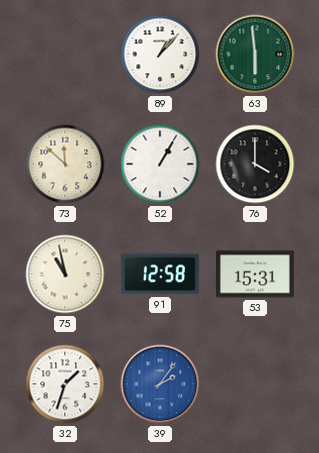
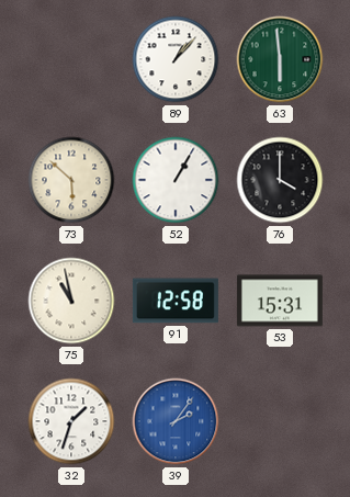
73: 11:52 -> 5:52 (71, 180)
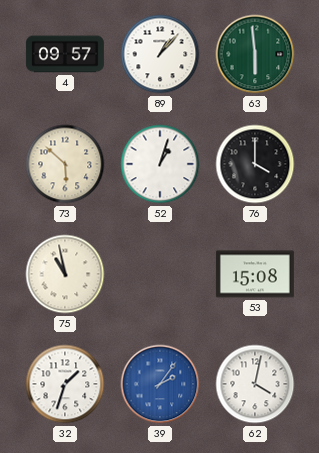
4: none -> 09:57 (65, 54)
52: 1:05 -> 1:03 (160, 164)
91: 12:58 -> none (176, 301)
53: 15:31 -> 15:08 (255, 274)
62: none -> 4:02 (255, 384)
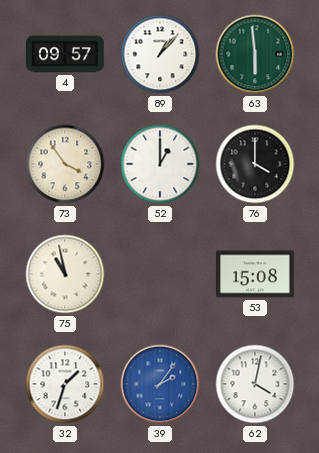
73: 5:52 -> 3:54 (65, 164)
52: 1:03 -> 1:00 (160, 164)
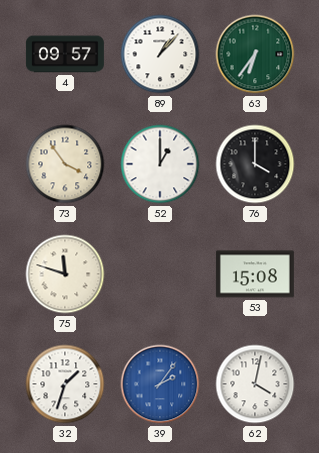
63: 5:59 -> 6:36 (255, 54)
75: 10:58 -> 11:48 (65, 274)
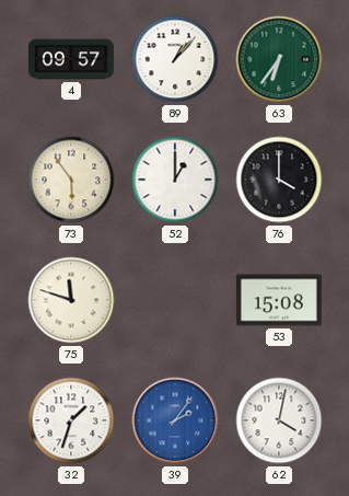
73: 3:54 -> 5:54 (71, 180)
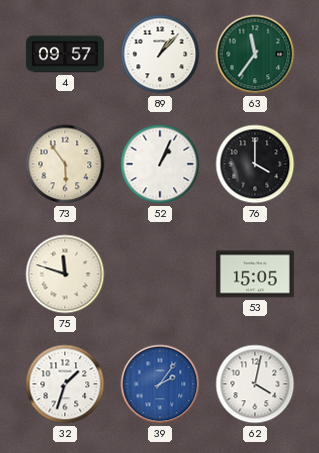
63: 6:36 -> 11:36 (255, 54)
52: 1:00 -> 1:04 (160, 164)
53: 15:08 -> 15:05 (255, 274)
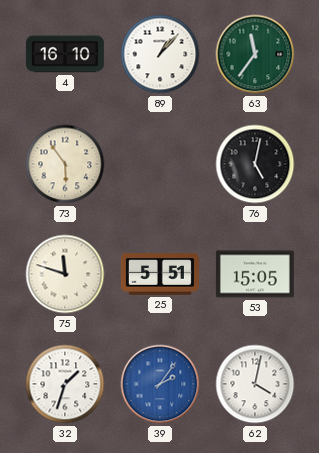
4: 09:57 -> 16:10 (65, 54)
52: 1:04 -> none (160, 164)
76: 4:00 -> 5:02 (255, 164)
25: none -> 5:51 (160, 274)
